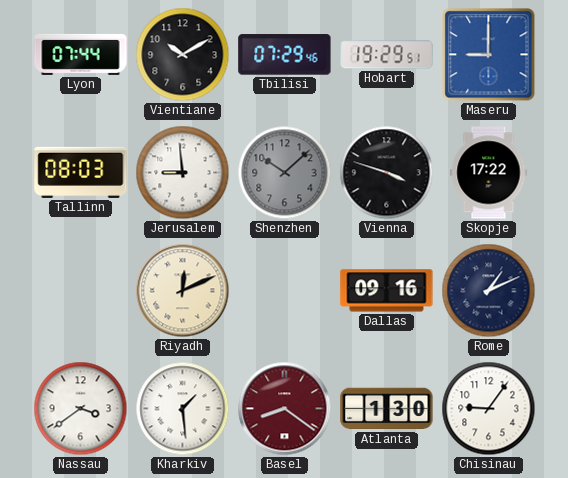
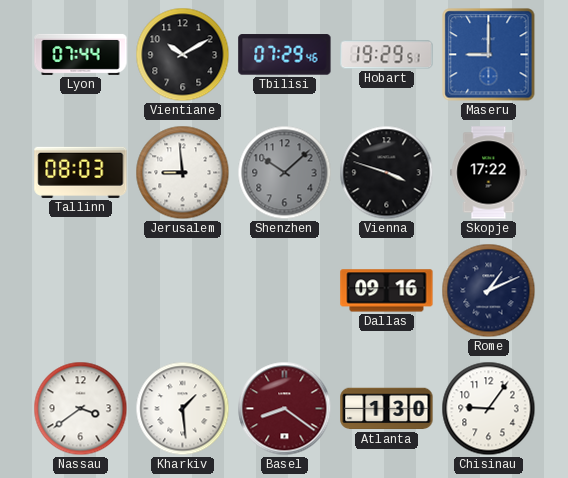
Riyadh: 12:11 -> none (183, 291)
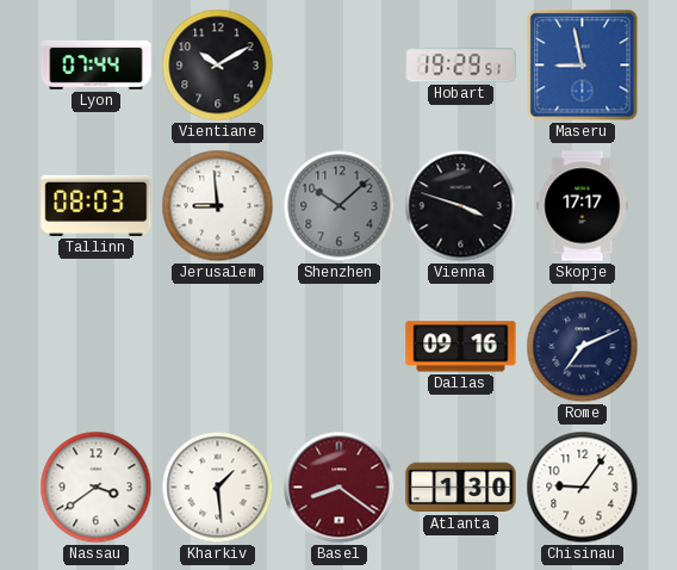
Tbilisi: 07:29 -> none (285, 55)
Maseru: 9:00 -> 8:58 (583, 66)
Skopje: 17:22 -> 17:17 (583, 206)
Rome: 1:11 -> 7:11 (583, 347)
